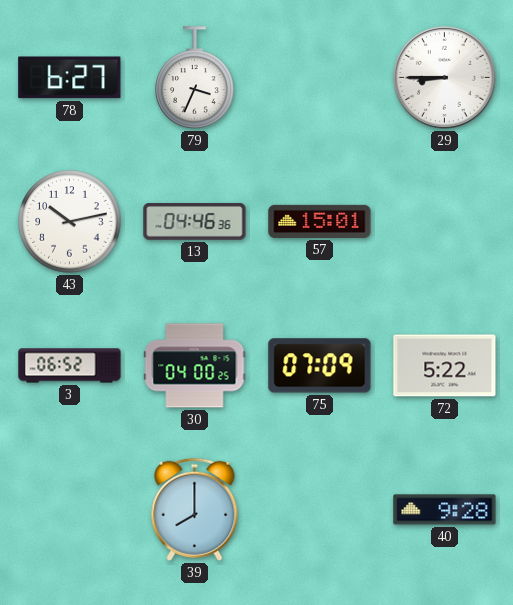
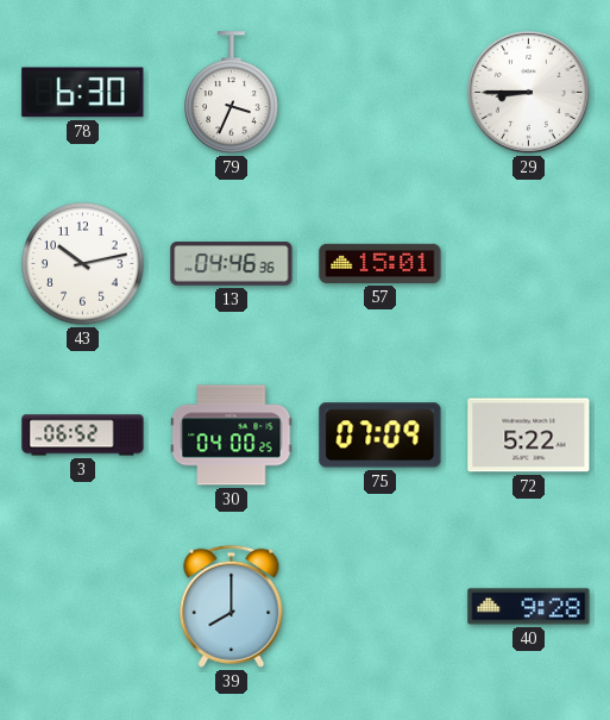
78: 6:27 -> 6:30 (83, 93)
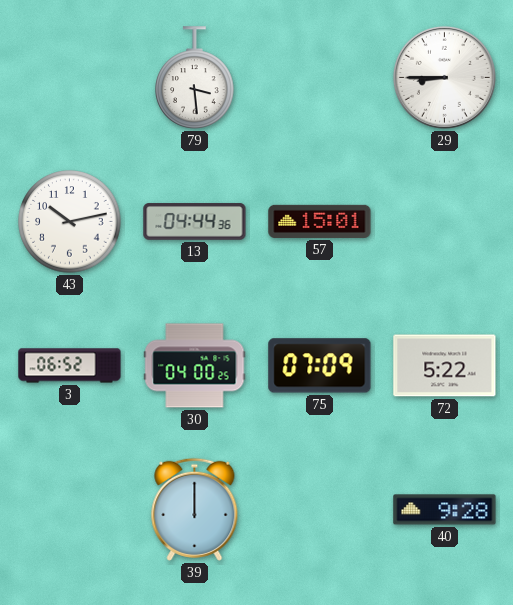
78: 6:30 -> none (83, 93)
79: 3:34 -> 3:29 (195, 78)
13: 04:46 -> 04:44 (195, 222)
39: 8:00 -> 12:00 (195, 509)
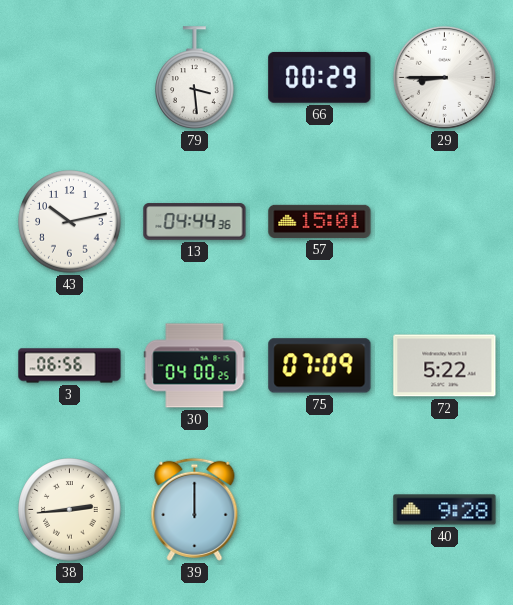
66: none -> 00:29 (320, 77)
3: 06:52 -> 06:56 (70, 366)
38: none -> 2:44 (70, 510)
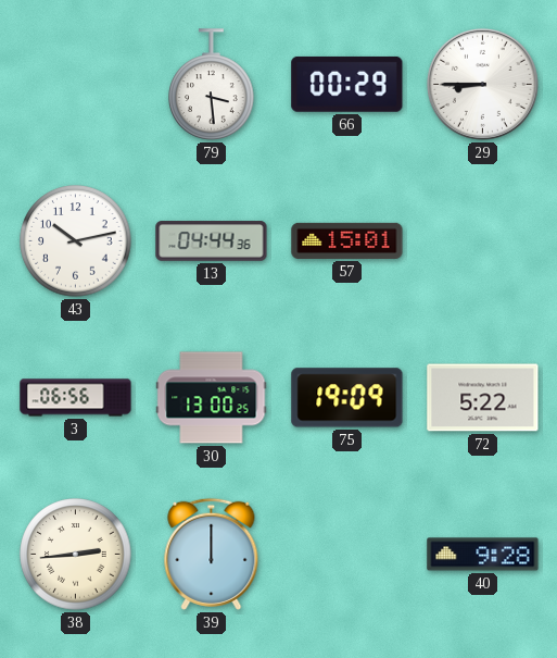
30: 04:00 -> 13:00 (212, 398)
75: 07:09 -> 19:09 (347, 398)
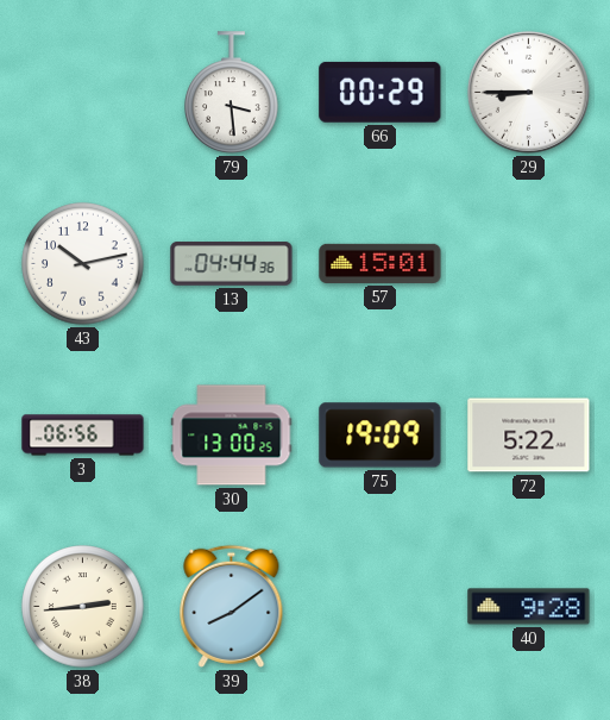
39: 12:00 -> 8:09 (232, 606)
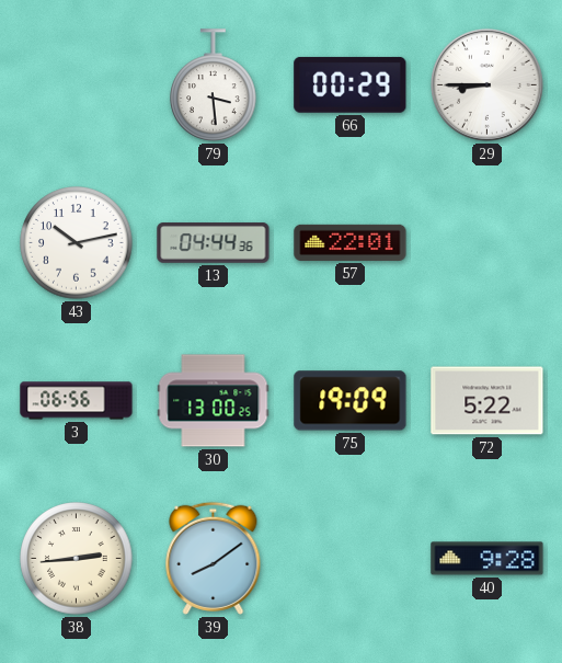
57: 15:01 -> 22:01 (351, 242)
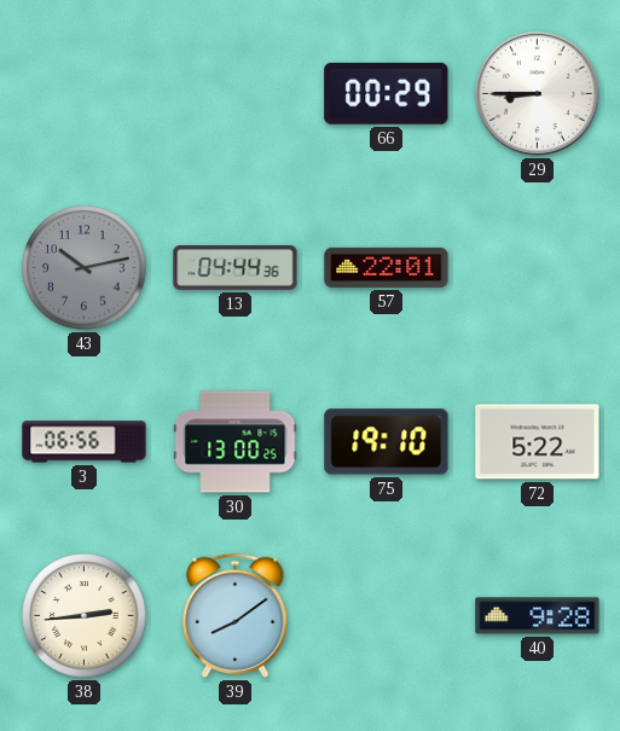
79: 3:29 -> none (214, 85)
43 dial: white -> grey (85, 268)
75: 19:09 -> 19:10 (387, 442)
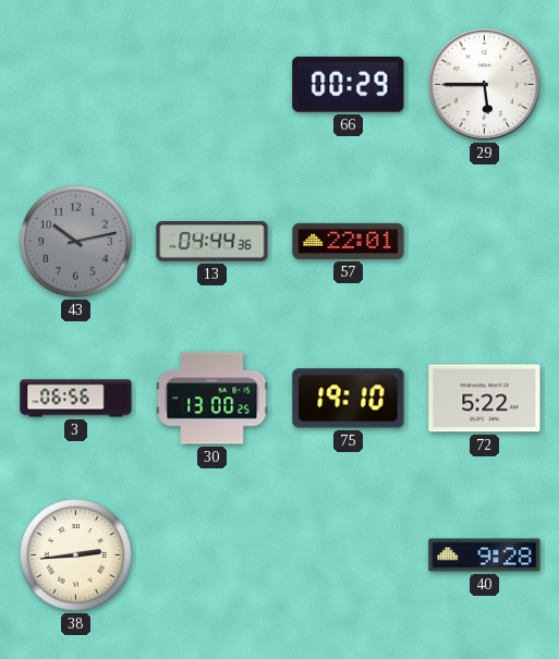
29: 8:45 -> 5:45 (484, 84)
39: 8:09 -> none (236, 615)
